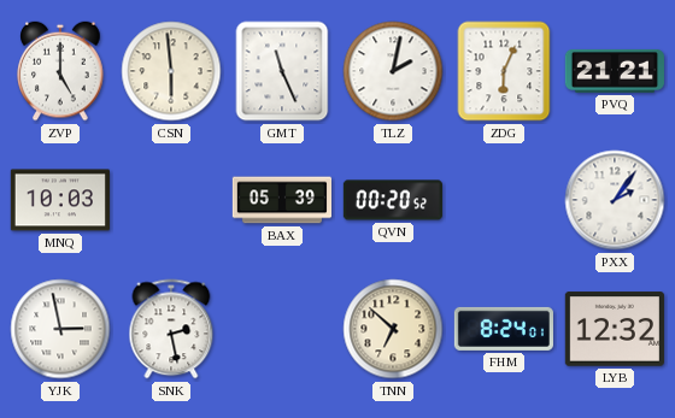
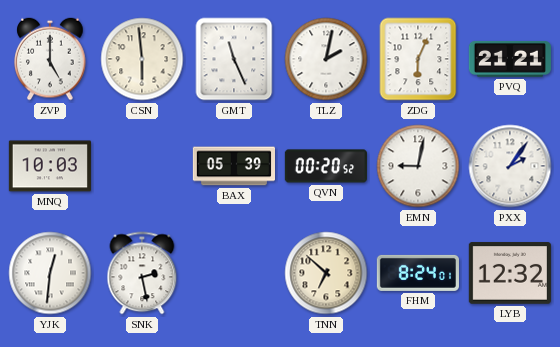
EMN: none -> 9:02 (418, 166)
YJK: 2:58 -> 12:31 (50, 273)
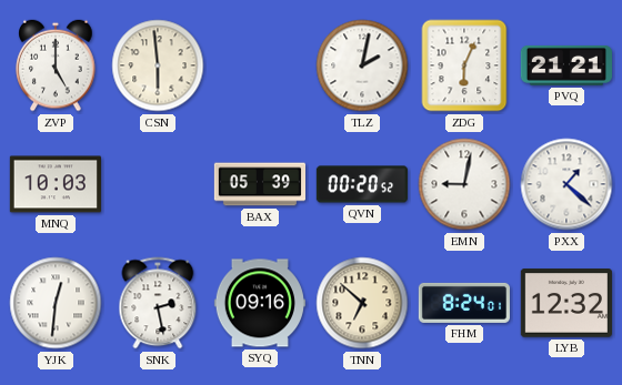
GMT: 11:26 -> none (234, 59)
PXX: 2:06 -> 1:22 (566, 184)
SYQ: none -> 09:16 (260, 303)
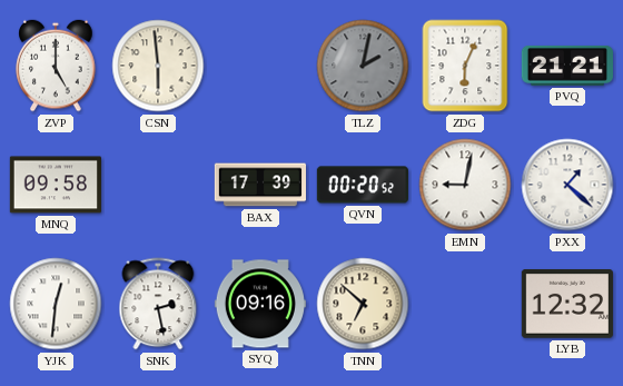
TLZ dial: white -> grey (363, 66)
MNQ: 10:03 -> 09:58 (56, 185)
BAX: 05:39 -> 17:39 (259, 185)
FHM: 8:24 -> none (464, 303)
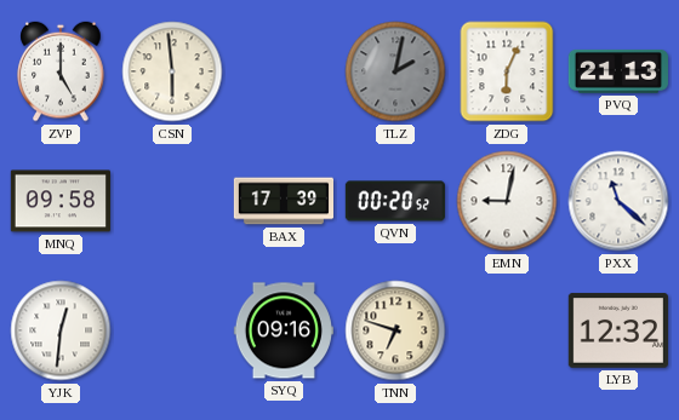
PVQ: 21:21 -> 21:13 (618, 71)
PXX: 1:22 -> 11:22 (618, 201)
SNK: 2:28 -> none (158, 304)
TNN: 6:52 -> 6:48 (395, 330)
